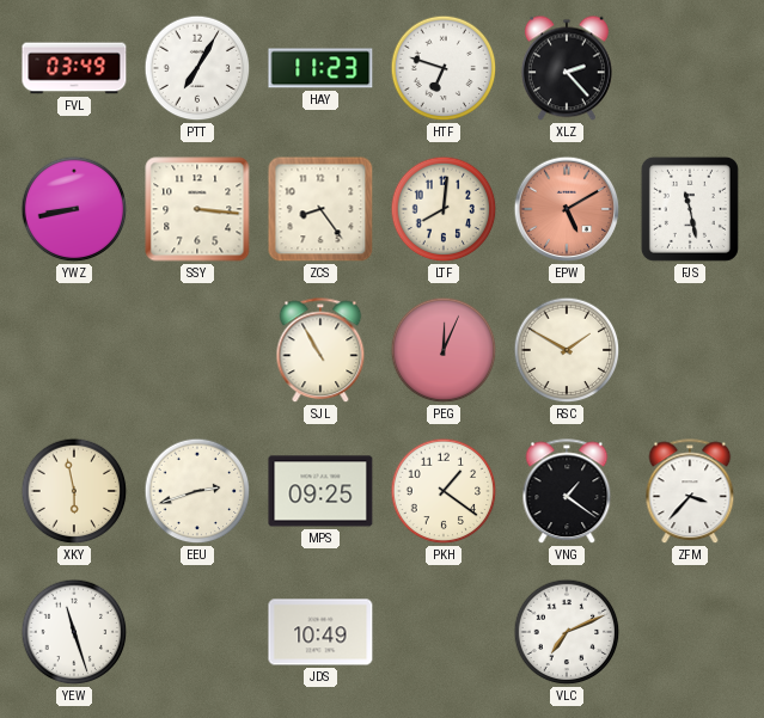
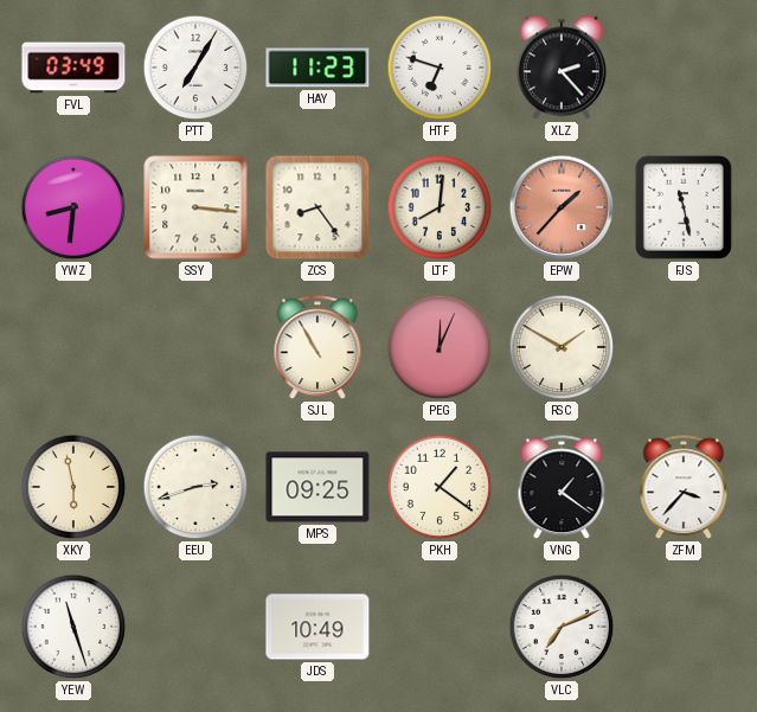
YWZ: 8:43 -> 8:31 (73, 207)
EPW: 5:10 -> 1:37 (562, 207)
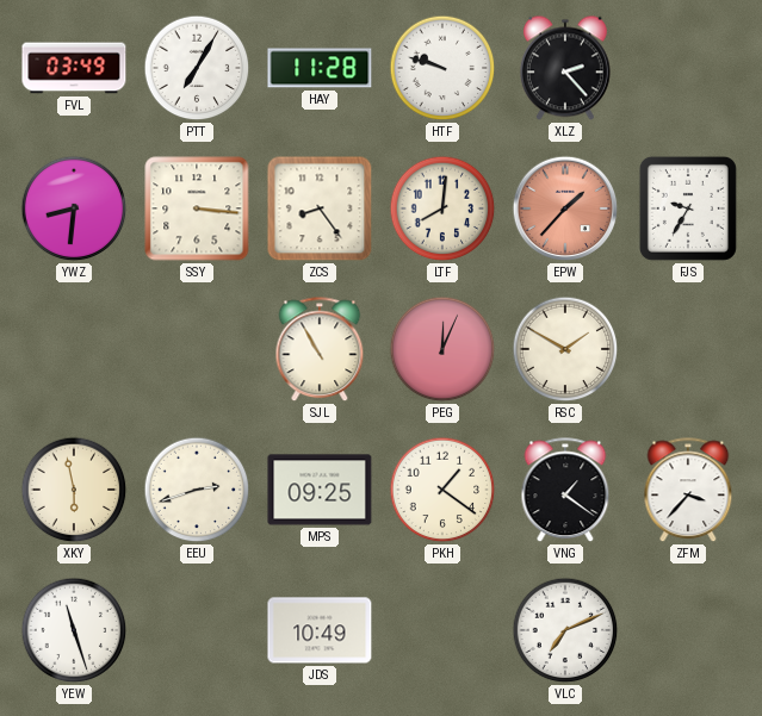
HAY: 11:23 -> 11:28 (320, 68)
HTF: 6:48 -> 9:48 (442, 68)
FJS: 11:28 -> 9:35 (688, 208)
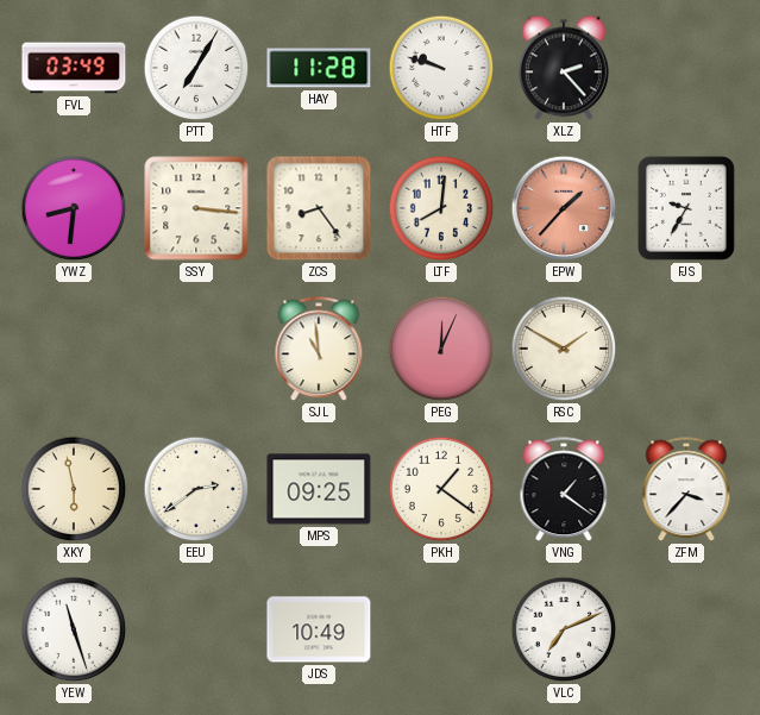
SJL: 10:55 -> 10:59 (319, 350)
EEU: 2:42 -> 2:39 (196, 489)
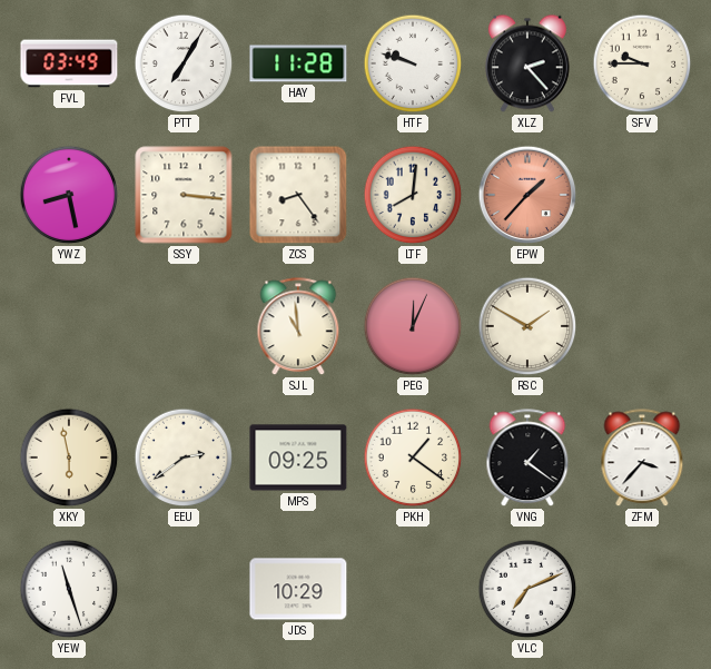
SFV: none -> 9:45 (642, 63)
YWZ: 8:31 -> 8:28 (69, 195)
FJS: 9:35 -> none (686, 208)
JDS: 10:49 -> 10:29 (298, 589)
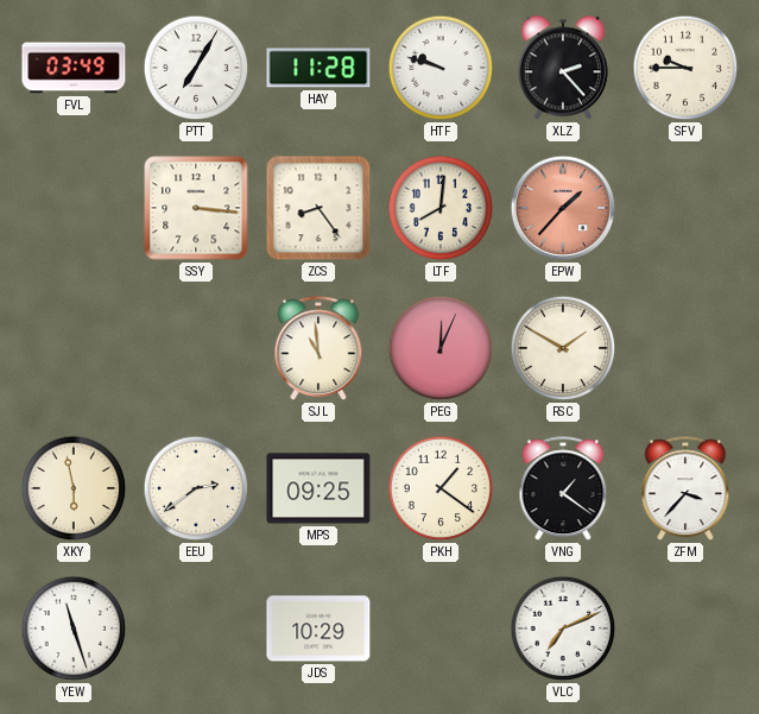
YWZ: 8:28 -> none (69, 195)
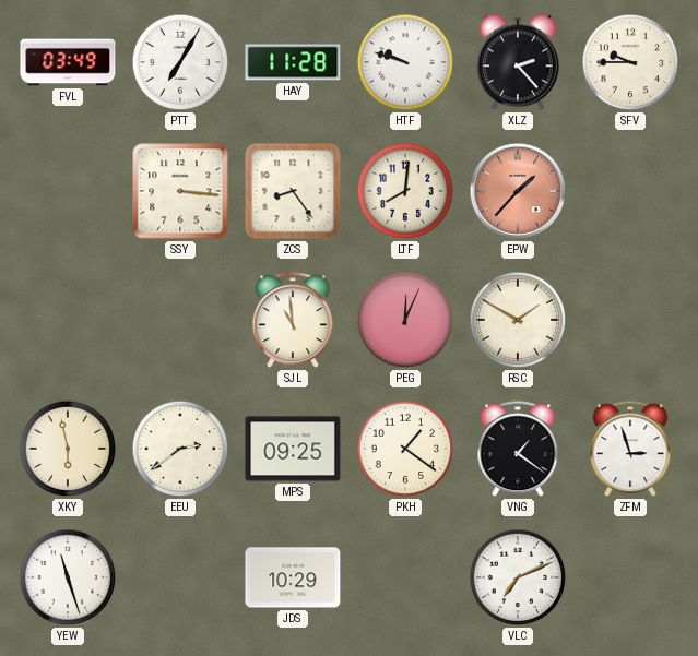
ZFM: 3:37 -> 2:57 (630, 450)
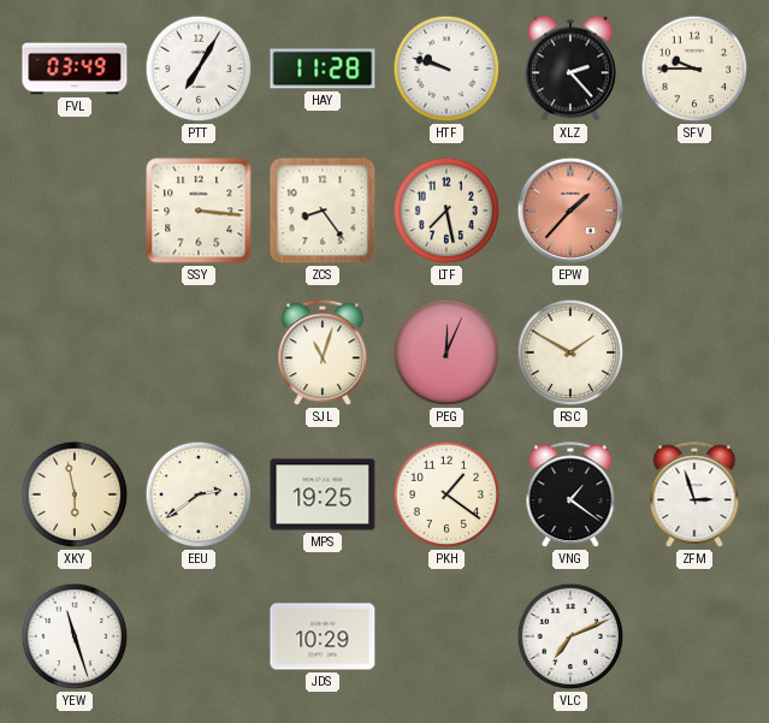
LTF: 8:01 -> 7:28 (446, 211)
SJL: 10:59 -> 11:03 (323, 354)
MPS: 09:25 -> 19:25 (323, 494)
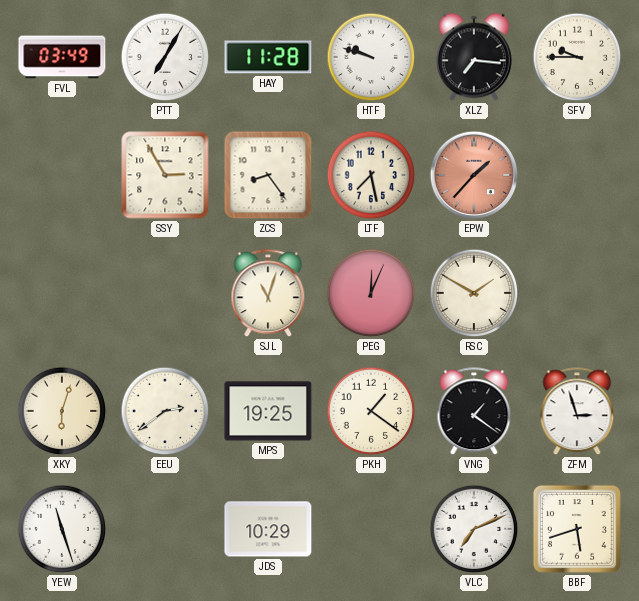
XLZ: 2:23 -> 7:16 (474, 57)
SSY: 3:16 -> 2:55 (165, 175)
XKY: 5:58 -> 6:03 (62, 411)
BBF: none -> 5:42 (577, 529)
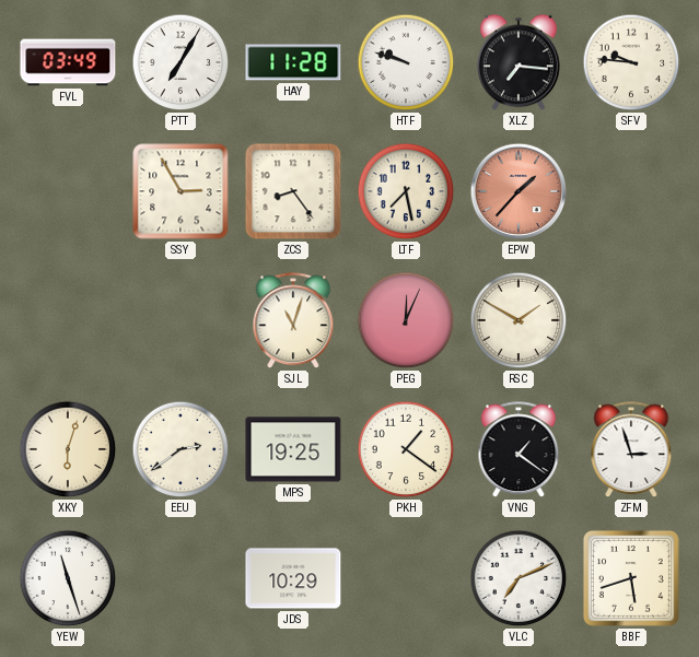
SFV: 9:45 -> 9:46 (631, 62)
